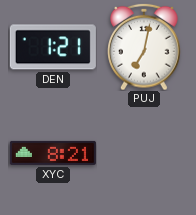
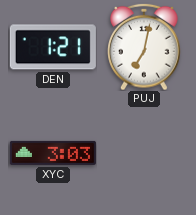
XYC: 8:21 -> 3:03 (53, 153)
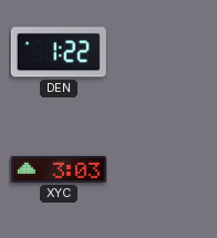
DEN: 1:21 -> 1:22 (59, 52)
PUJ: 7:02 -> none (144, 47)
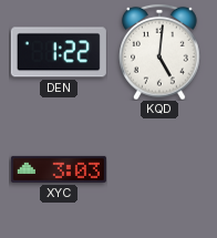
KQD: none -> 5:01 (159, 52)
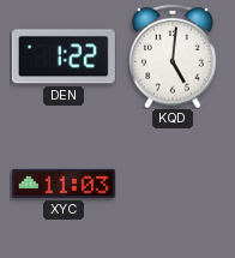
XYC: 3:03 -> 11:03 (64, 184)
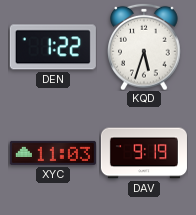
KQD: 5:01 -> 5:33 (144, 47)
DAV: none -> 9:19 (144, 153)
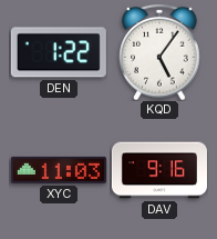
KQD: 5:33 -> 5:06 (159, 52)
DAV: 9:19 -> 9:16 (159, 170)
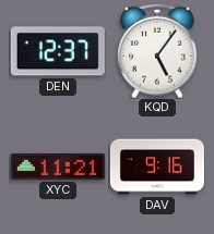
DEN: 1:22 -> 12:37 (58, 51)
XYC: 11:03 -> 11:21 (58, 167)
